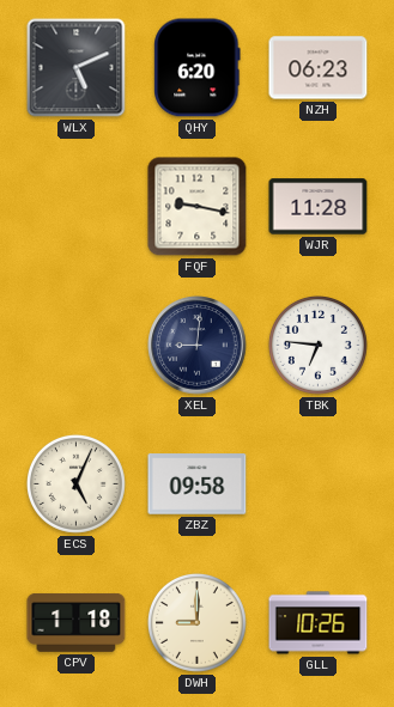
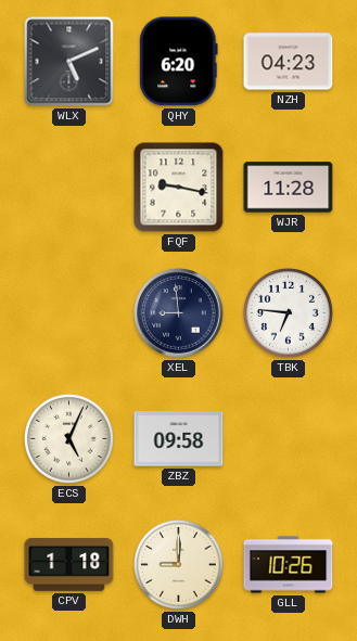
NZH: 06:23 -> 04:23 (289, 62)
XEL: 9:01 -> 8:59 (179, 313)
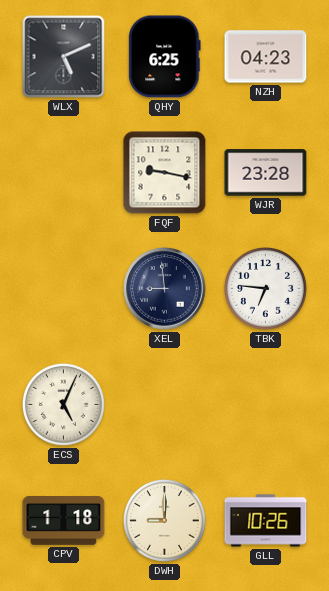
QHY: 6:20 -> 6:25 (165, 57)
WJR: 11:28 -> 23:28 (266, 173)
ZBZ: 09:58 -> none (179, 439)
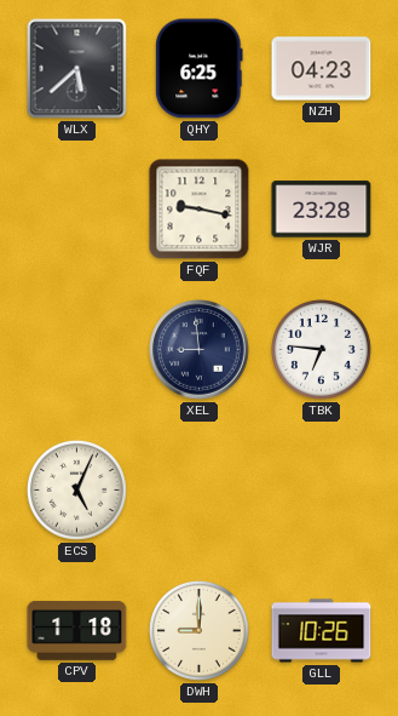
WLX: 5:11 -> 5:38 (77, 69)
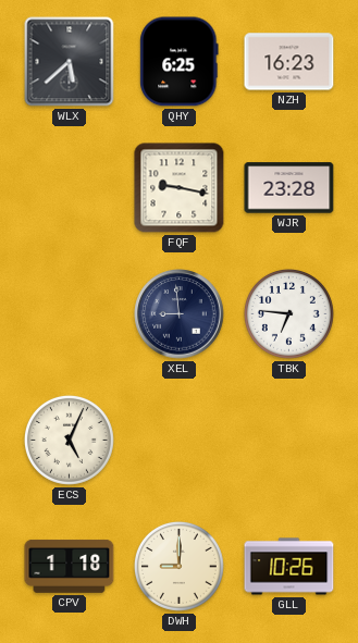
NZH: 04:23 -> 16:23 (289, 62)
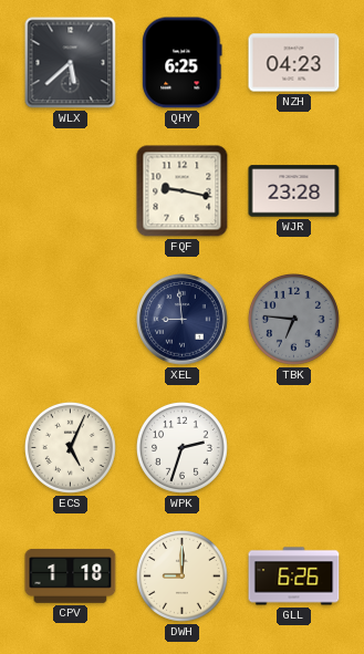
NZH: 16:23 -> 04:23 (294, 63)
TBK dial: white -> grey (293, 319)
WPK: none -> 2:33 (181, 447)
GLL: 10:26 -> 6:26 (294, 577)
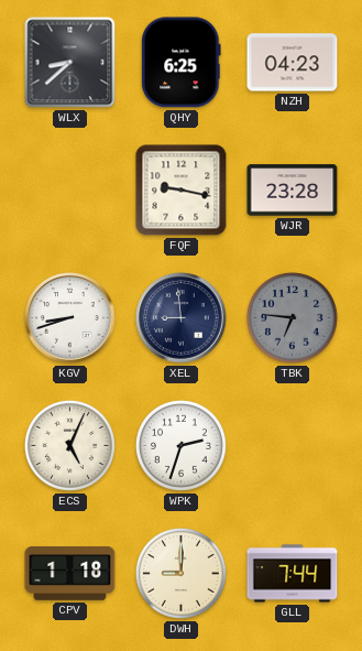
WLX: 5:38 -> 8:38 (70, 63)
KGV: none -> 8:42 (70, 318)
GLL: 6:26 -> 7:44 (293, 574)
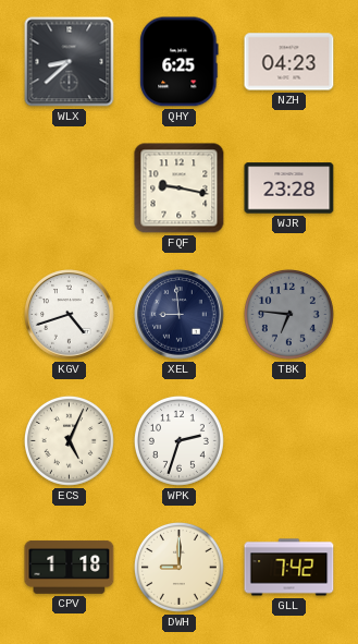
KGV: 8:42 -> 4:42 (70, 315)
GLL: 7:44 -> 7:42 (289, 568)
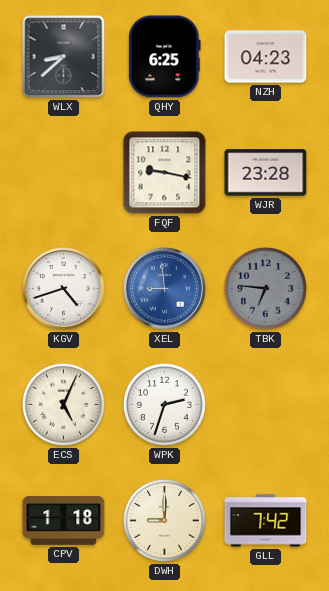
XEL dial: navy -> blue (165, 289)
